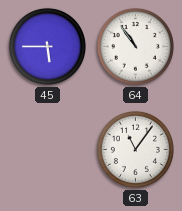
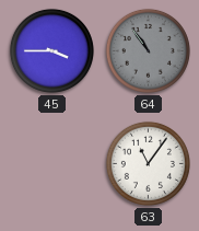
45: 5:45 -> 3:45 (51, 50)
64 dial: white -> grey (148, 50)
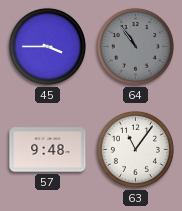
57: none -> 9:48 (48, 150)
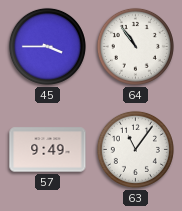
64 dial: grey -> white (135, 46)
57: 9:48 -> 9:49 (48, 150)
